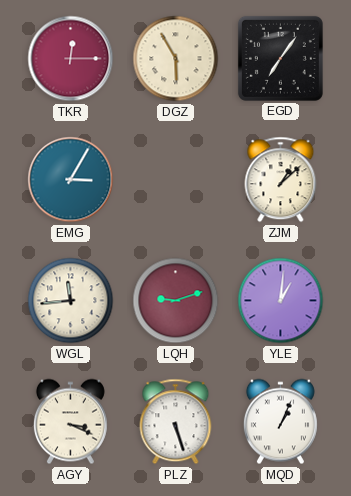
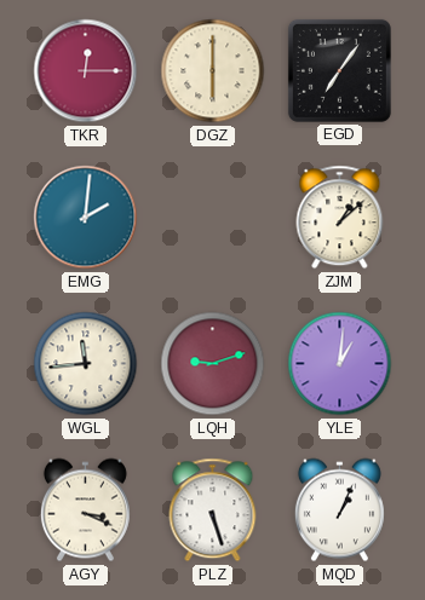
DGZ: 5:55 -> 6:00 (213, 71)
EMG: 3:05 -> 2:01 (86, 218)
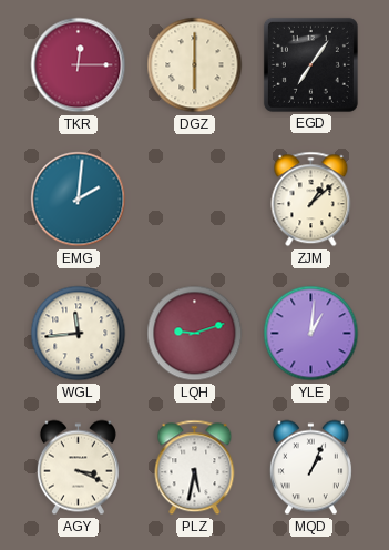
PLZ: 5:27 -> 5:32 (195, 468)
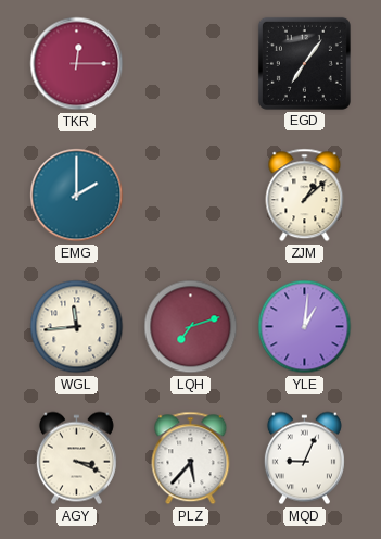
DGZ: 6:00 -> none (195, 65)
EMG: 2:01 -> 2:00 (77, 196)
LQH: 9:12 -> 7:12 (191, 327)
PLZ: 5:32 -> 5:37 (191, 459)
MQD: 1:04 -> 9:04 (304, 459)
